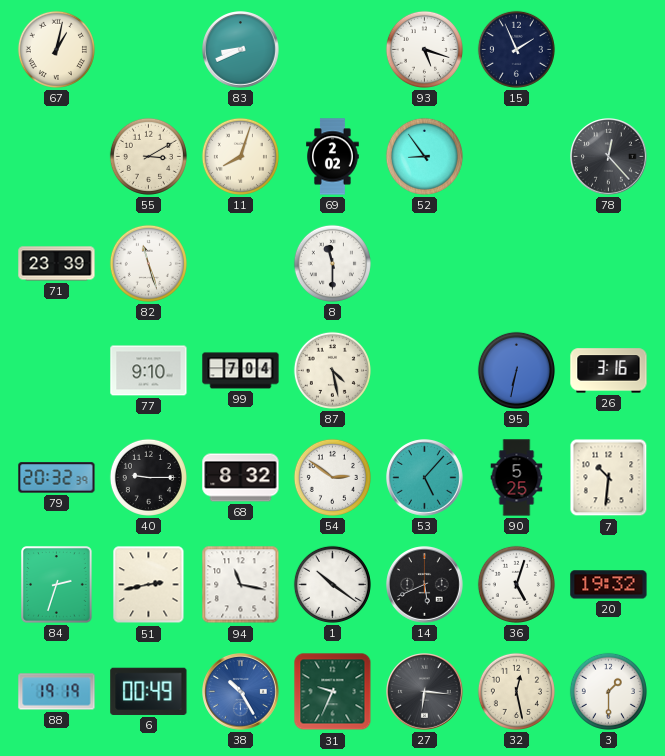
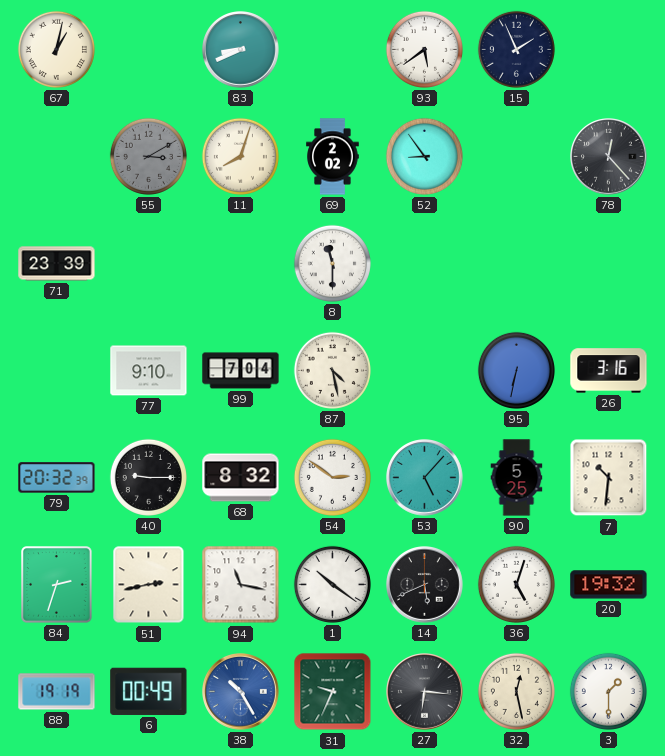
93: 5:18 -> 5:39 (424, 49)
55 dial: cream -> grey (148, 156)
82: 11:27 -> none (148, 263)
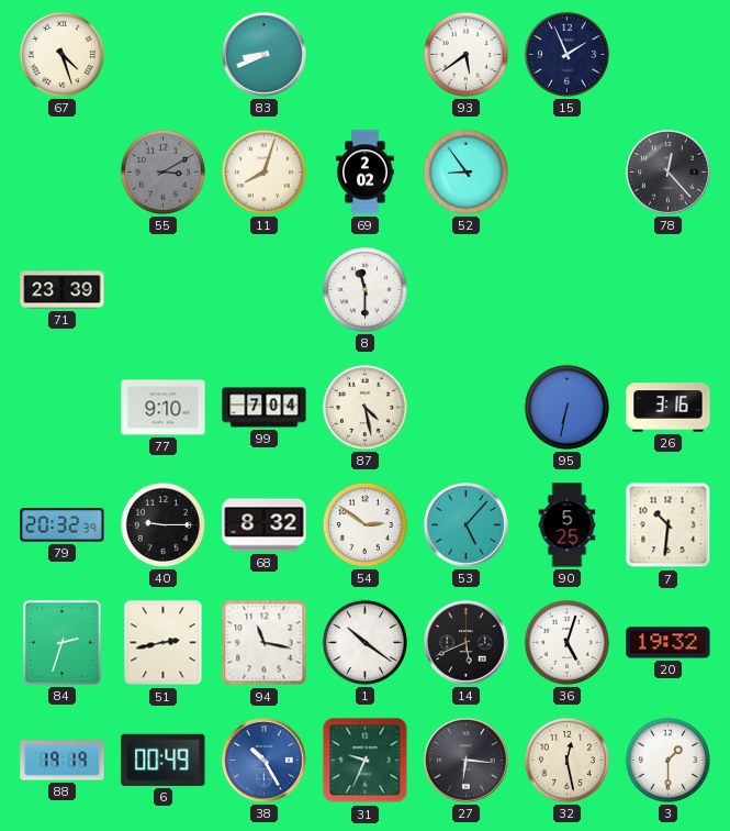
67: 1:02 -> 4:27 (61, 54)
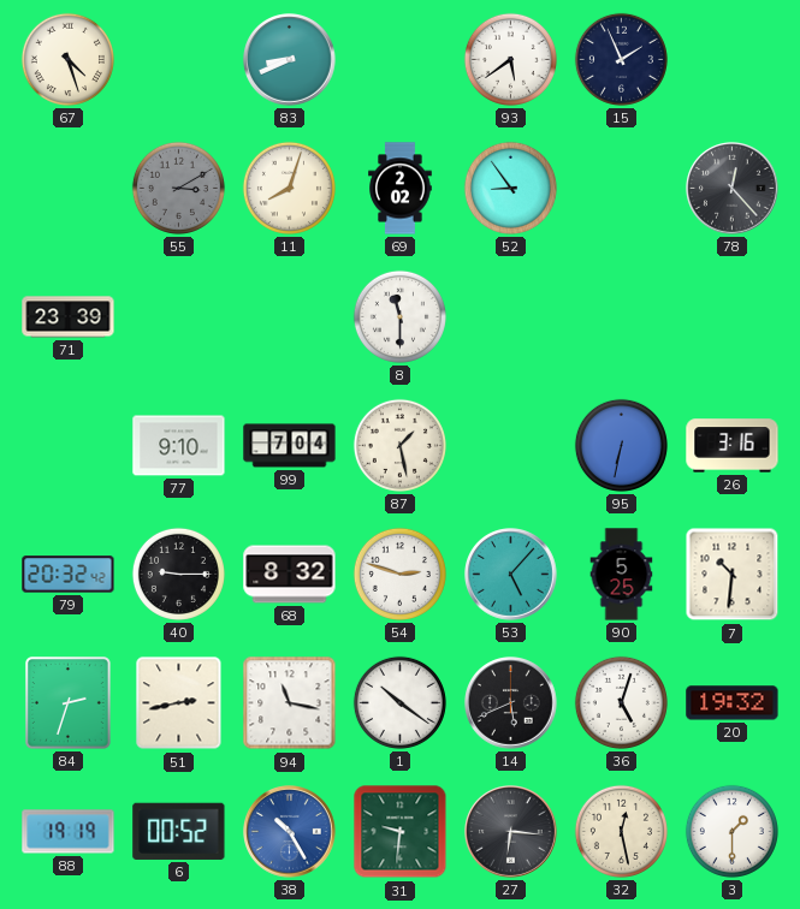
87: 4:28 -> 1:28 (399, 445)
79: 20:32:39 -> 20:32:42 (69, 575)
54: 2:51 -> 2:48 (399, 574)
6: 00:49 -> 00:52 (179, 831)
31: 9:34 -> 9:31 (401, 832)
